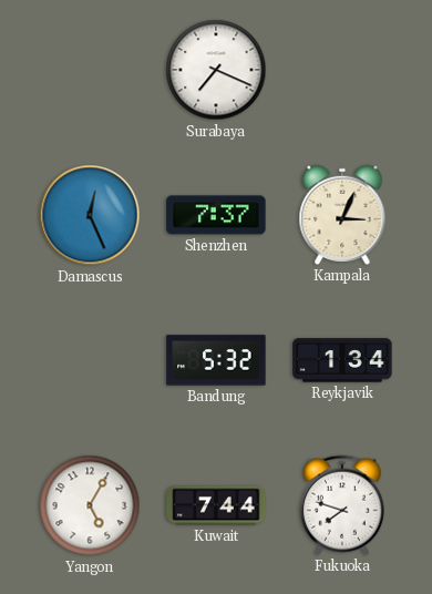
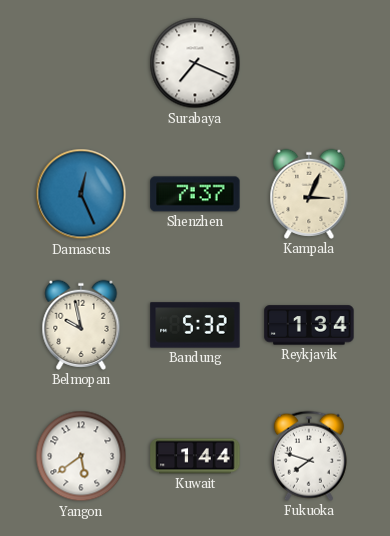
Belmopan: none -> 9:58 (81, 325)
Yangon: 5:05 -> 5:39 (81, 456)
Kuwait: 7:44 -> 1:44 (195, 456)
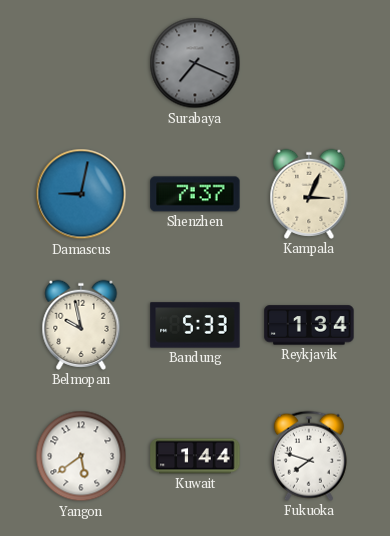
Surabaya dial: white -> grey (195, 63)
Damascus: 12:26 -> 9:02 (81, 194)
Bandung: 5:32 -> 5:33 (195, 325)
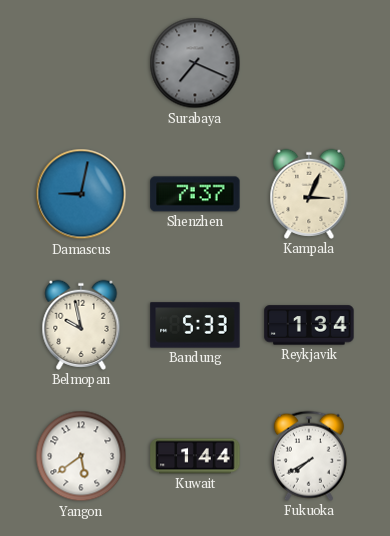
Fukuoka: 7:48 -> 7:40 (309, 456)
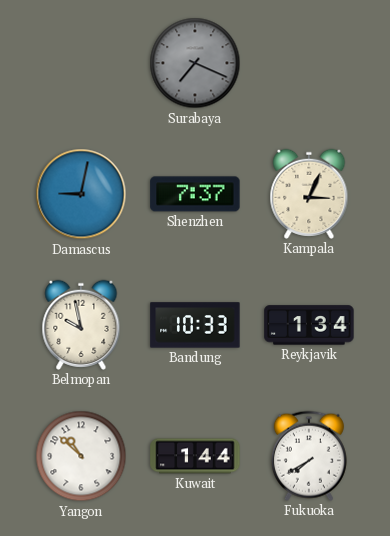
Bandung: 5:33 -> 10:33 (195, 325)
Yangon: 5:39 -> 10:52 (81, 456)
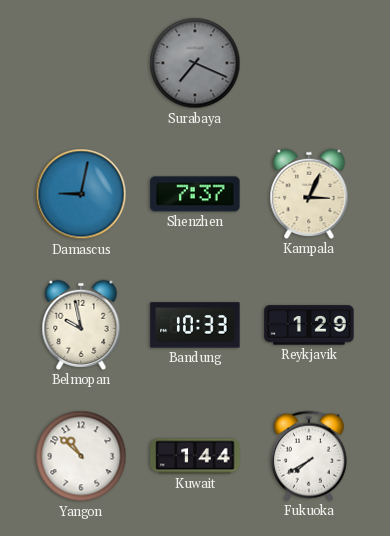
Reykjavik: 1:34 -> 1:29 (309, 325)
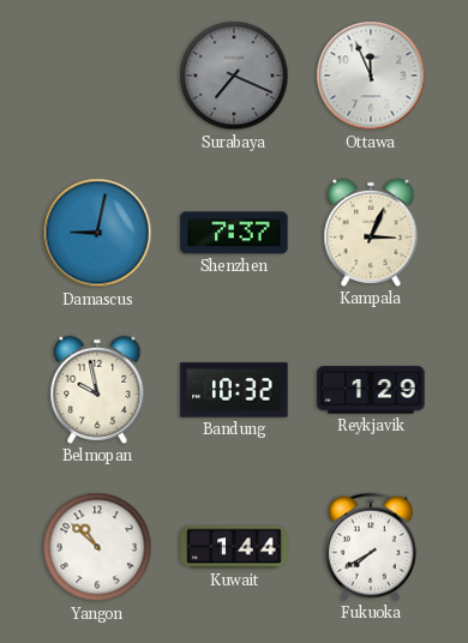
Ottawa: none -> 11:56 (371, 76)
Bandung: 10:33 -> 10:32 (234, 390)
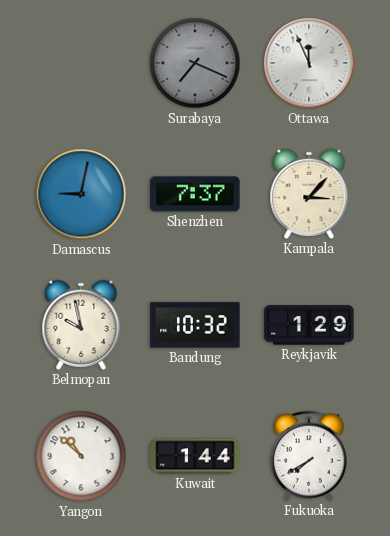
Kampala: 3:04 -> 3:07 (309, 194)
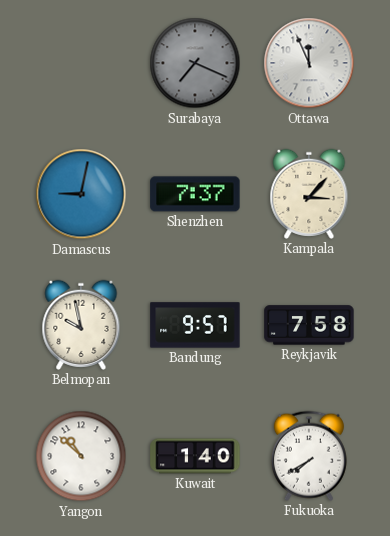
Bandung: 10:32 -> 9:57 (195, 325)
Reykjavik: 1:29 -> 7:58 (309, 325)
Kuwait: 1:44 -> 1:40 (195, 456)
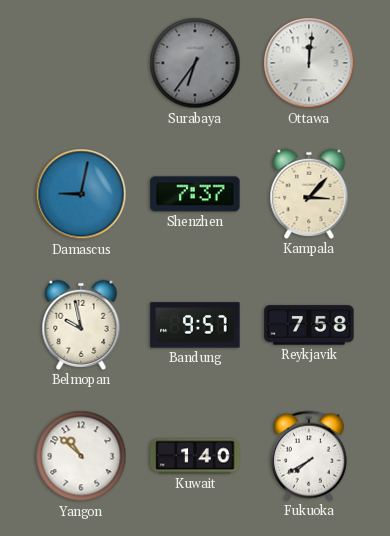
Surabaya: 7:19 -> 6:36 (195, 63)
Ottawa: 11:56 -> 12:01 (309, 63)
